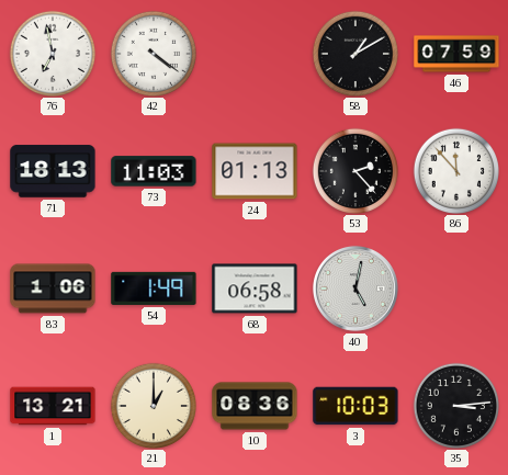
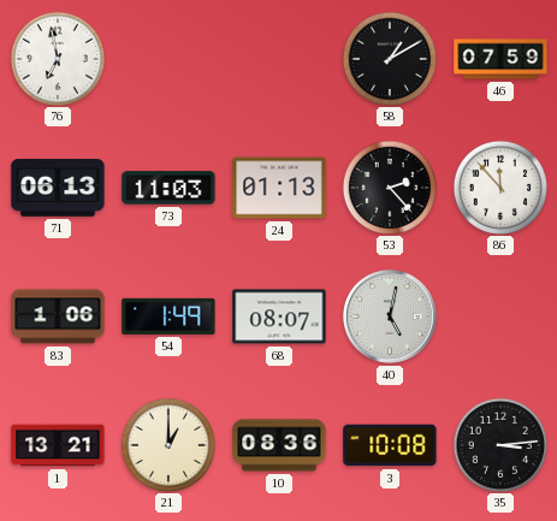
42: 4:21 -> none (153, 53)
71: 18:13 -> 06:13 (58, 188)
68: 06:58 -> 08:07 (279, 316)
3: 10:03 -> 10:08 (390, 445)
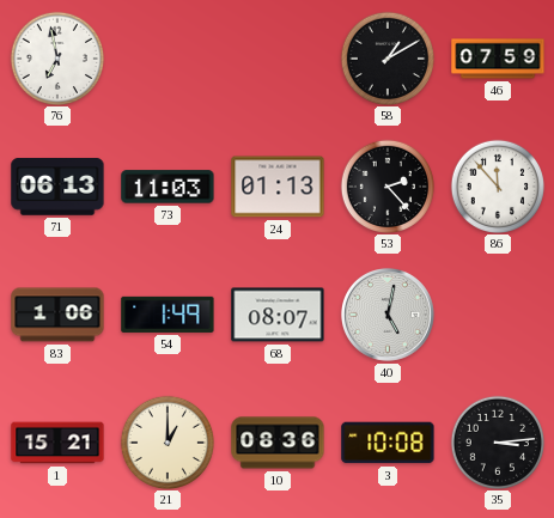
1: 13:21 -> 15:21 (57, 443)
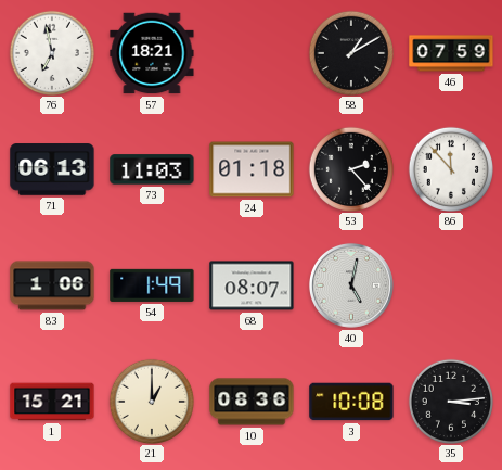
57: none -> 18:21 (152, 53)
24: 01:13 -> 01:18 (252, 169)
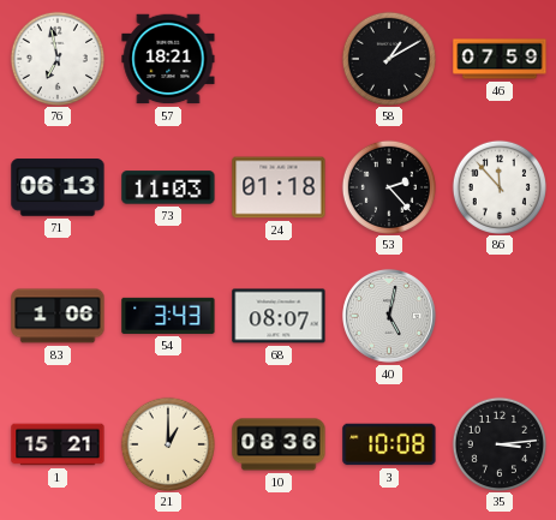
54: 1:49 -> 3:43 (168, 316)
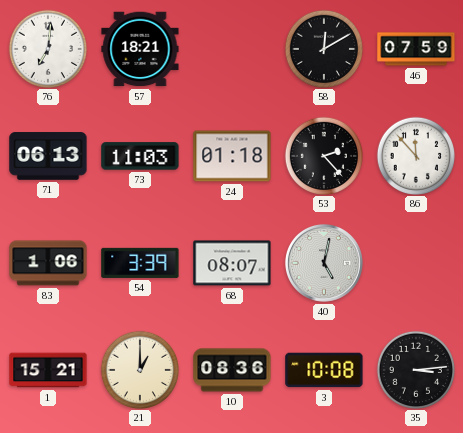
76: 6:58 -> 7:01 (47, 48)
58: 1:10 -> 12:10 (323, 48)
54: 3:43 -> 3:39 (140, 263)
